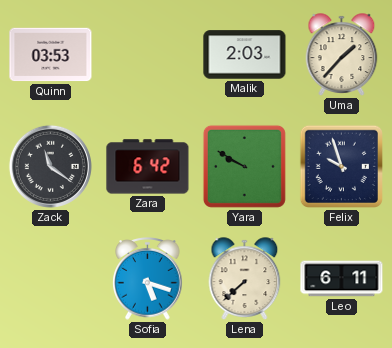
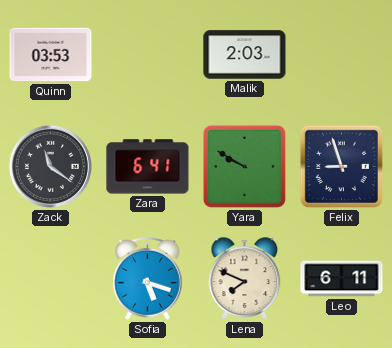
Uma: 1:37 -> none (342, 55)
Zara: 6:42 -> 6:41 (148, 167)
Felix: 9:57 -> 8:57 (341, 166)
Lena: 7:38 -> 7:49 (245, 279)
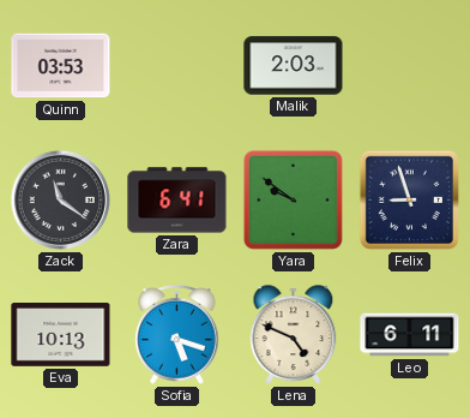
Yara: 9:50 -> 9:51 (293, 199)
Eva: none -> 10:13 (61, 335)
Lena: 7:49 -> 4:49 (294, 335)
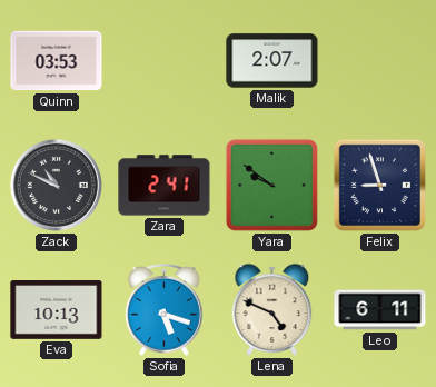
Malik: 2:03 -> 2:07 (272, 61)
Zack: 11:21 -> 10:49 (56, 185)
Zara: 6:41 -> 2:41 (165, 186)
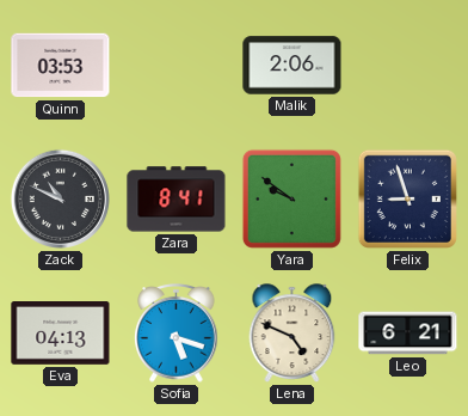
Malik: 2:07 -> 2:06 (292, 66)
Zara: 2:41 -> 8:41 (177, 200)
Eva: 10:13 -> 04:13 (61, 334)
Leo: 6:11 -> 6:21 (408, 334)
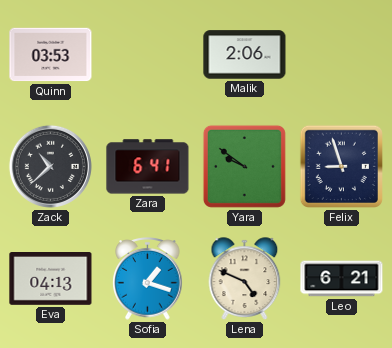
Zack: 10:49 -> 10:38 (50, 166)
Zara: 8:41 -> 6:41 (148, 167)
Sofia: 5:18 -> 1:18 (148, 279)
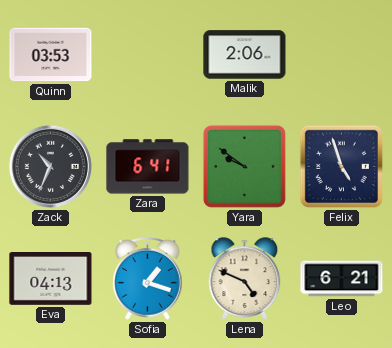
Zack: 10:38 -> 10:34 (50, 166)
Felix: 8:57 -> 4:57 (341, 166)
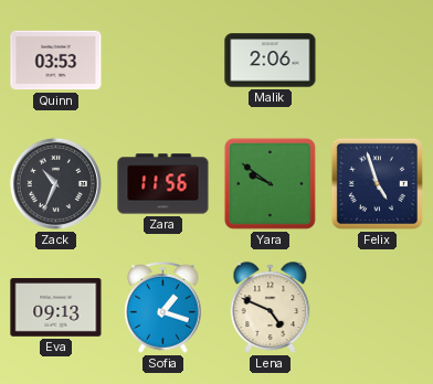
Zara: 6:41 -> 11:56 (163, 184)
Eva: 04:13 -> 09:13 (56, 308)
Leo: 6:21 -> none (342, 279)
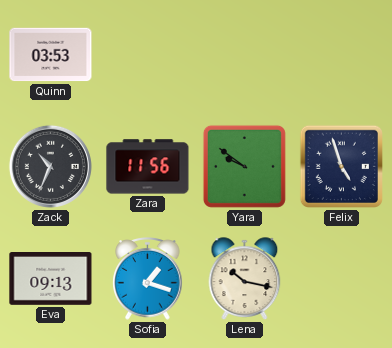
Malik: 2:06 -> none (271, 61)
Lena: 4:49 -> 10:17 (245, 279)
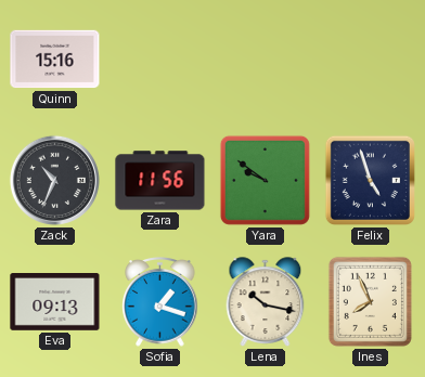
Quinn: 03:53 -> 15:16 (55, 60)
Ines: none -> 7:56 (370, 301)
